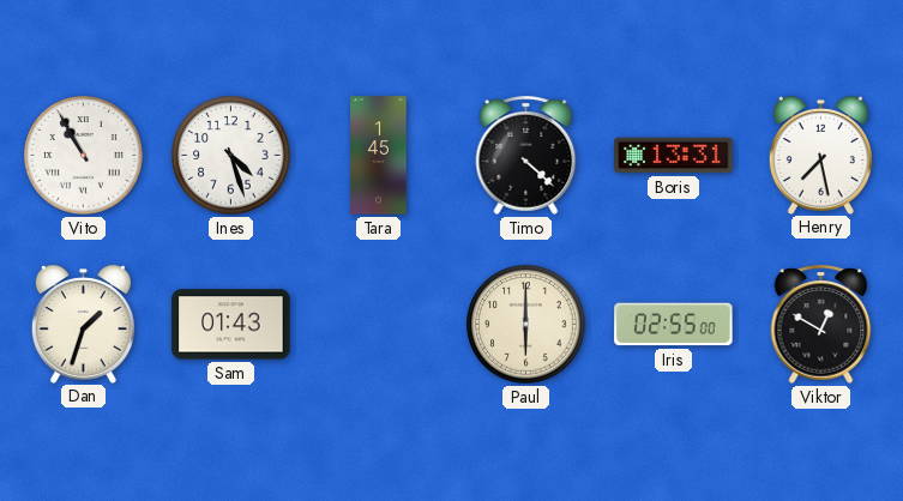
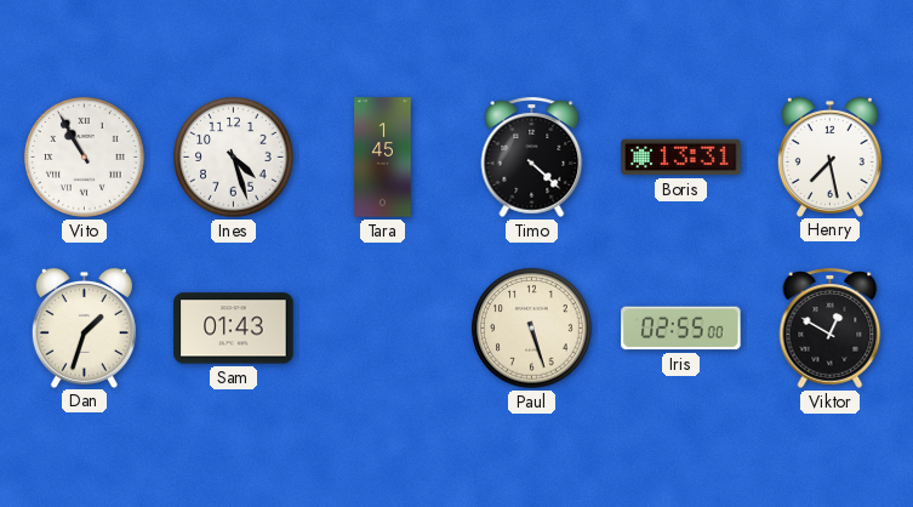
Paul: 6:00 -> 5:27 (532, 329)
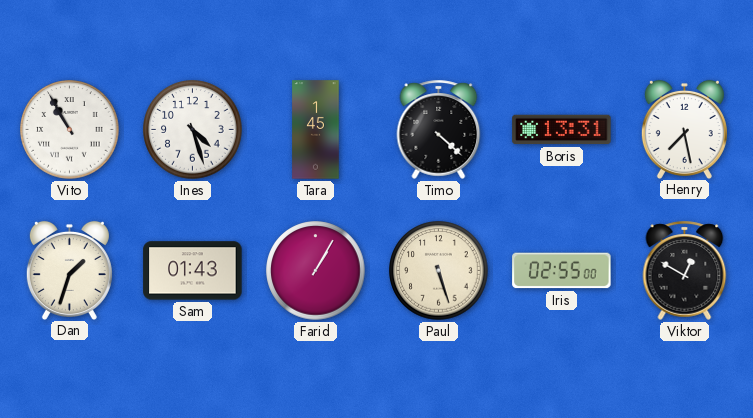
Farid: none -> 1:05 (316, 271)
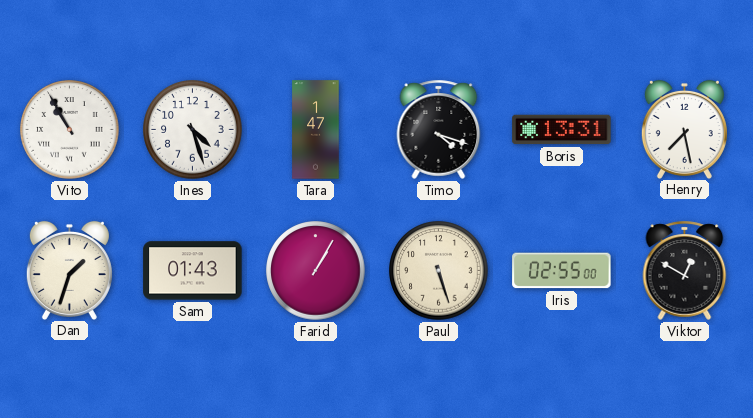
Tara: 1:45 -> 1:47 (316, 130)
Timo: 4:22 -> 4:18 (439, 129)
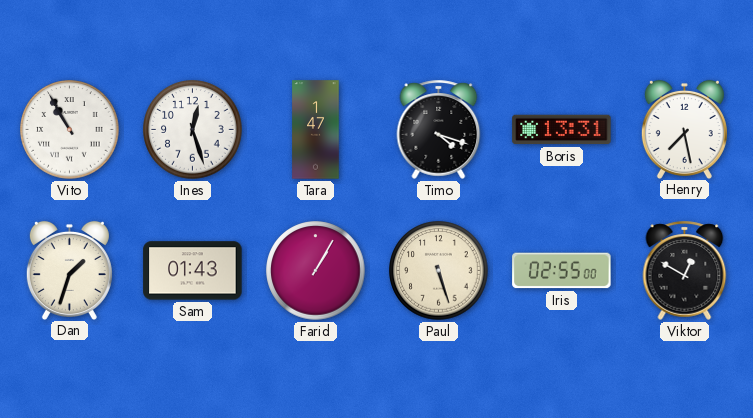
Ines: 4:27 -> 12:27 (193, 130)
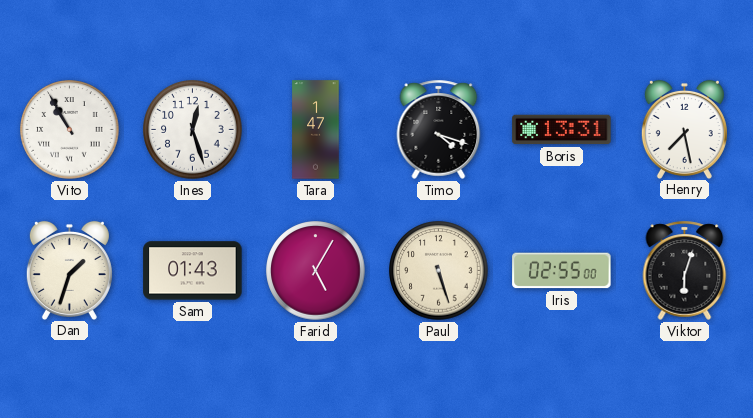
Farid: 1:05 -> 5:05 (316, 271)
Viktor: 12:50 -> 6:03 (685, 270)
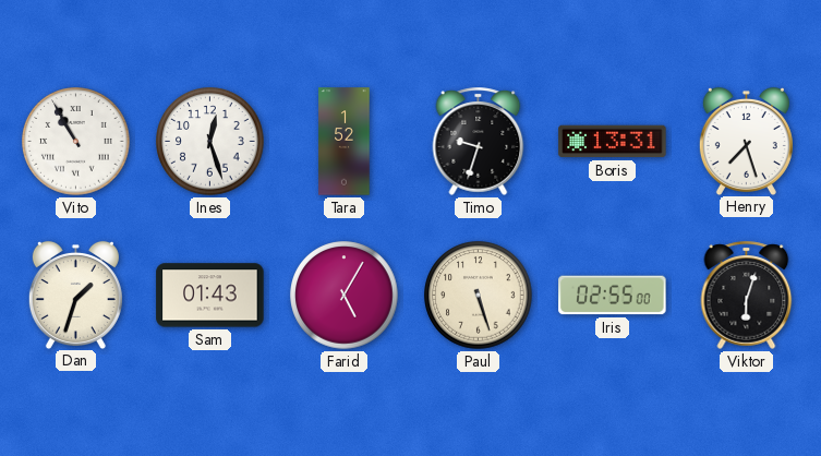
Tara: 1:47 -> 1:52 (345, 142)
Timo: 4:18 -> 9:33 (479, 141)
Henry: 7:28 -> 7:27 (746, 141)
